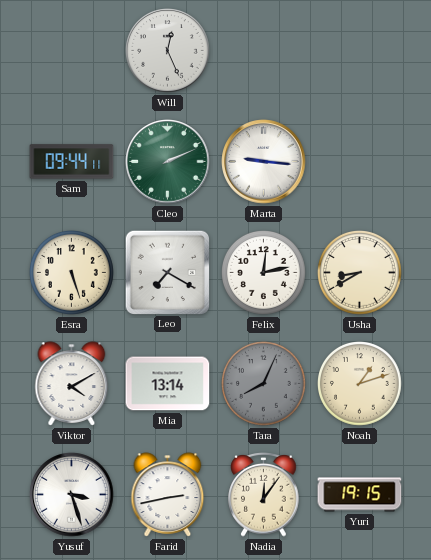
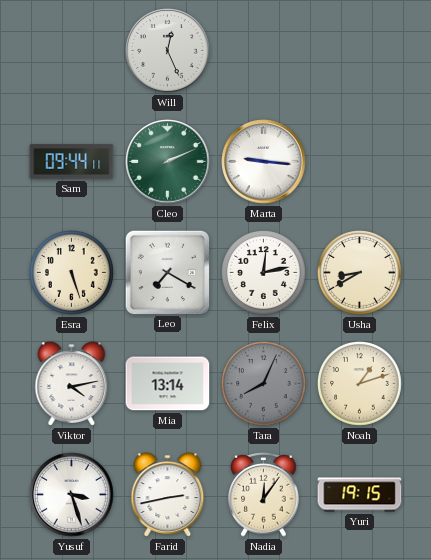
Viktor: 4:10 -> 4:13 (72, 384)
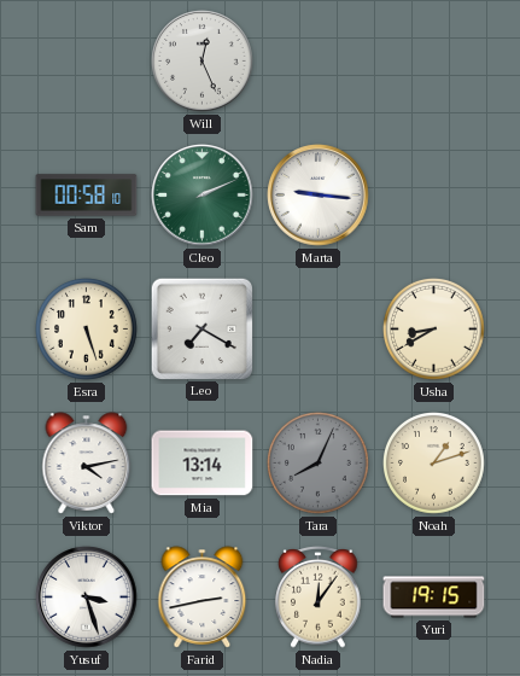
Sam: 09:44 -> 00:58 (87, 196)
Felix: 12:13 -> none (264, 273)
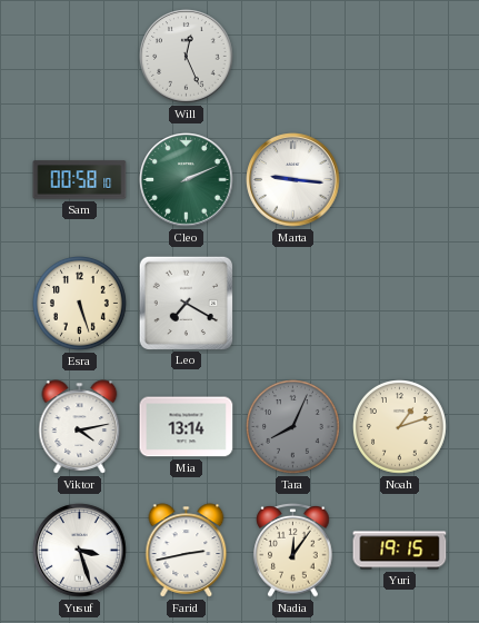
Usha: 8:40 -> none (434, 330)
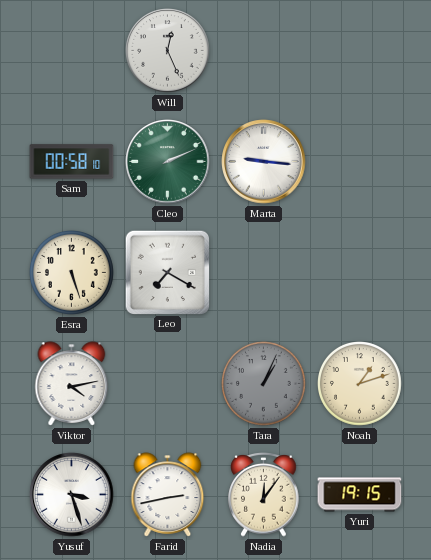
Mia: 13:14 -> none (187, 427)
Tara: 8:04 -> 1:04 (264, 384)
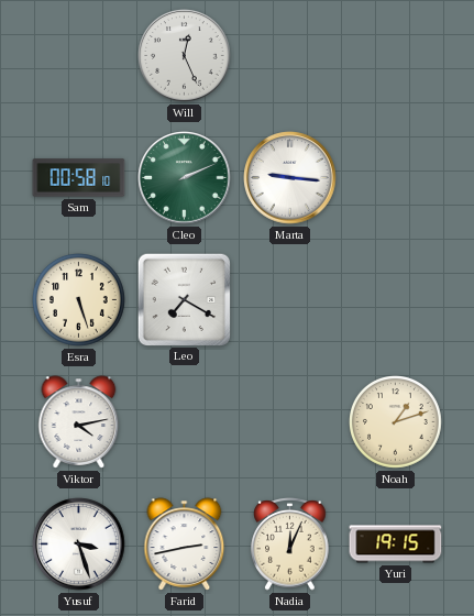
Tara: 1:04 -> none (264, 384)
Nadia: 12:06 -> 12:04 (290, 544)
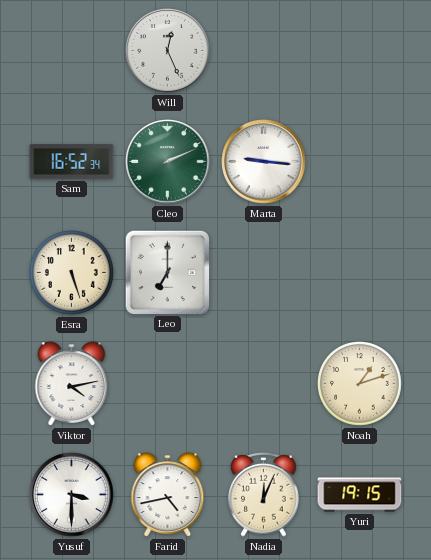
Sam: 00:58 -> 16:52 (72, 162)
Leo: 7:20 -> 7:00 (167, 272)
Yusuf: 3:27 -> 3:30 (72, 495)
Farid: 2:43 -> 4:43 (168, 495)
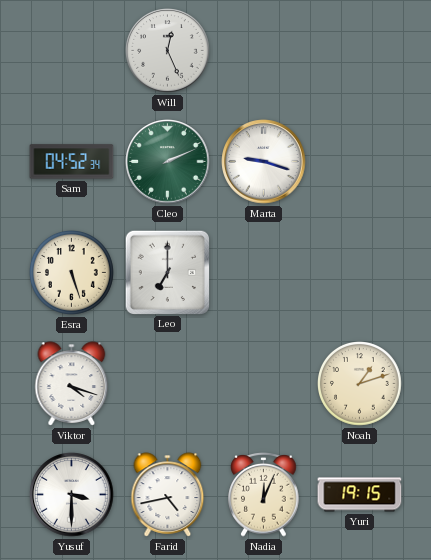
Sam: 16:52 -> 04:52 (72, 162)
Marta: 9:16 -> 9:18 (264, 162)
Viktor: 4:13 -> 4:18 (72, 384)
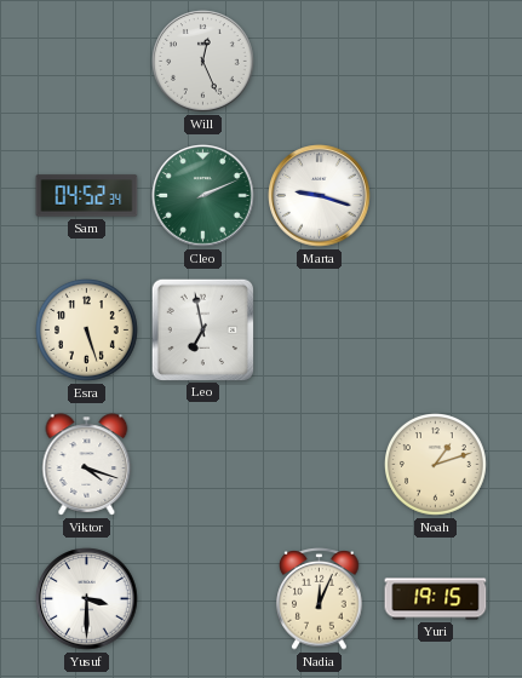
Leo: 7:00 -> 6:58 (202, 329)
Farid: 4:43 -> none (168, 495)
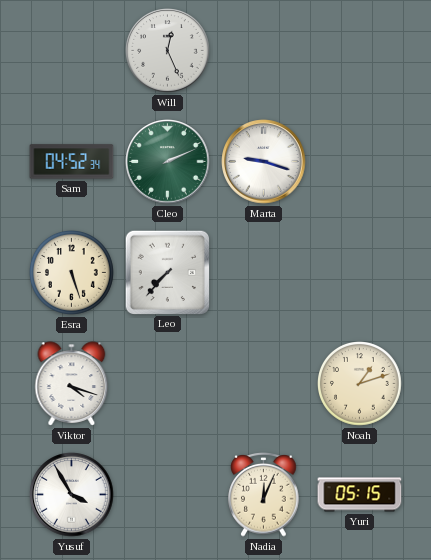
Leo: 6:58 -> 7:37 (167, 272)
Yusuf: 3:30 -> 3:55 (72, 495)
Yuri: 19:15 -> 05:15 (360, 495)
